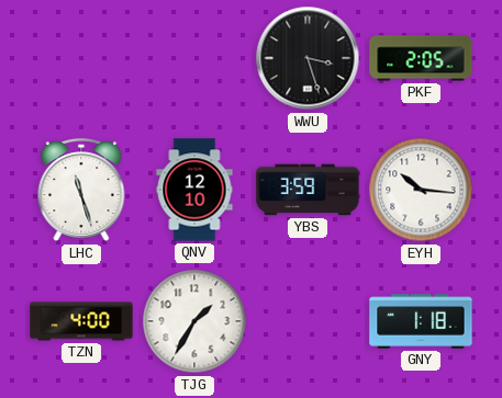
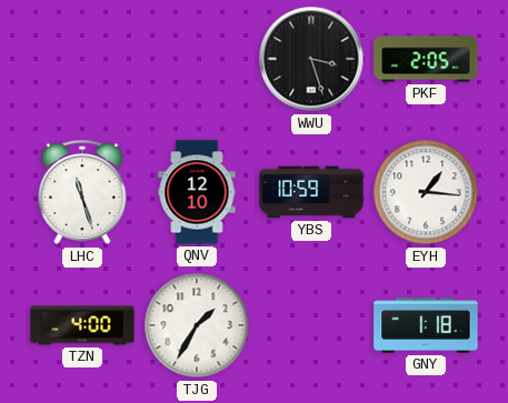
YBS: 3:59 -> 10:59 (311, 192)
EYH: 10:16 -> 1:16 (426, 192)
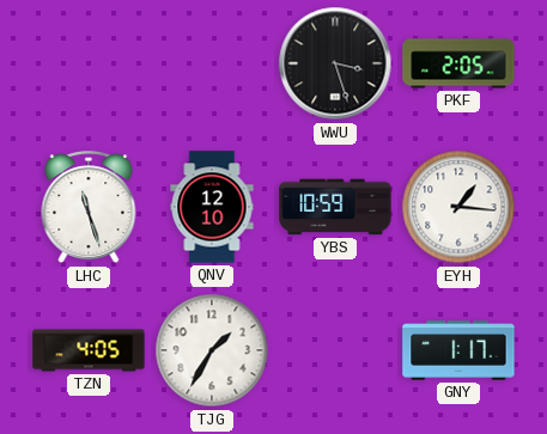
TZN: 4:00 -> 4:05 (89, 350)
GNY: 1:18 -> 1:17 (458, 350)
